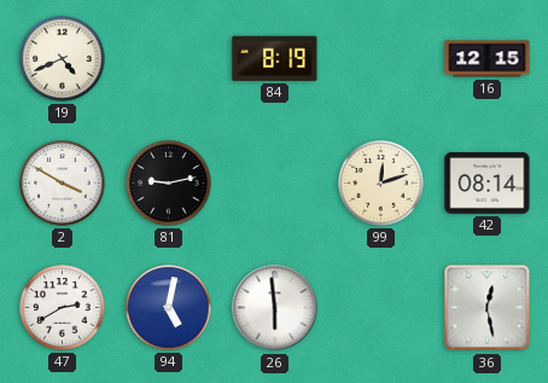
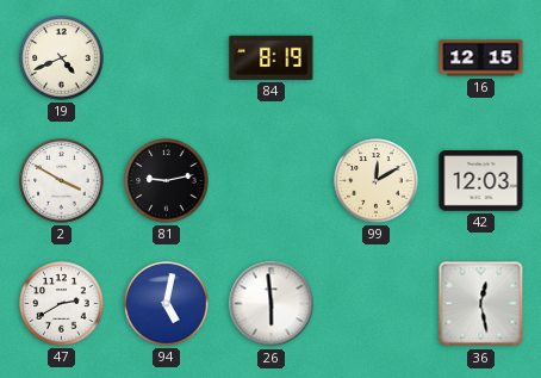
99: 12:12 -> 12:10 (377, 181)
42: 08:14 -> 12:03 (481, 181)
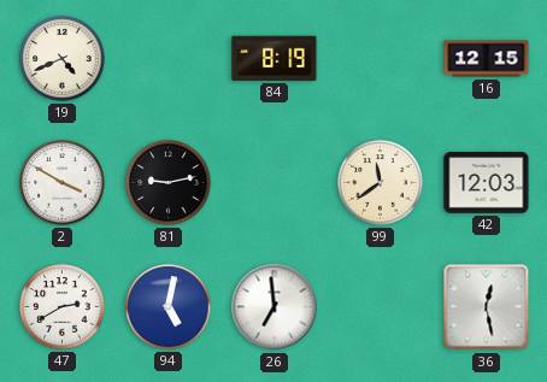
99: 12:10 -> 11:39 (381, 183)
26: 5:59 -> 6:59 (275, 307)
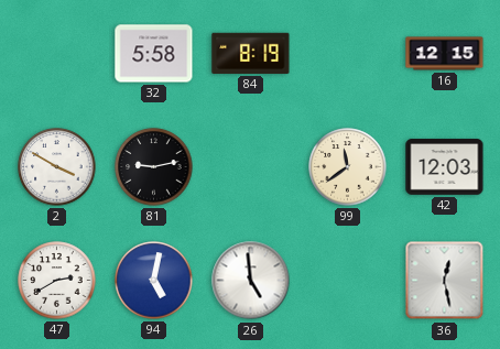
19: 4:41 -> none (63, 59)
32: none -> 5:58 (154, 54)
26: 6:59 -> 4:59 (251, 281)
